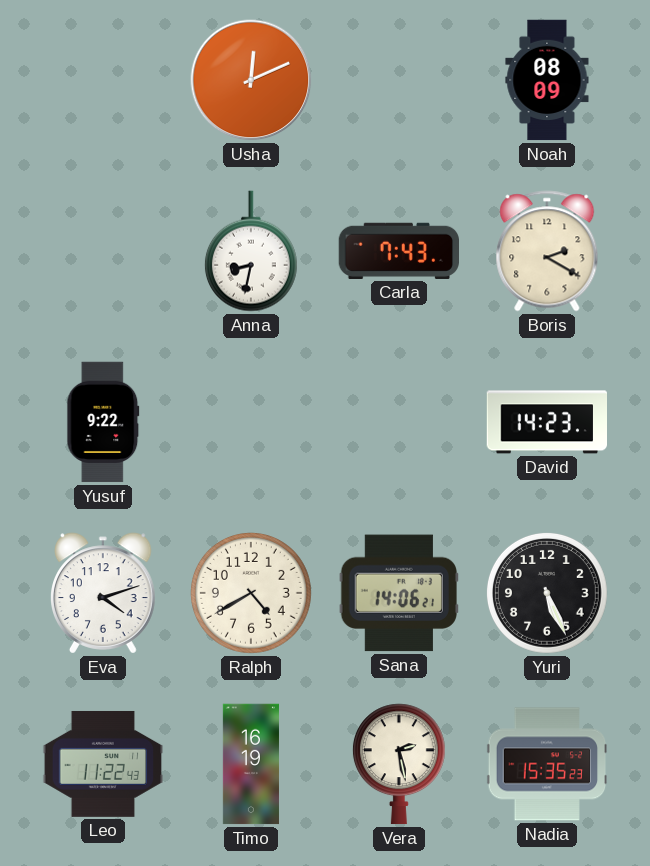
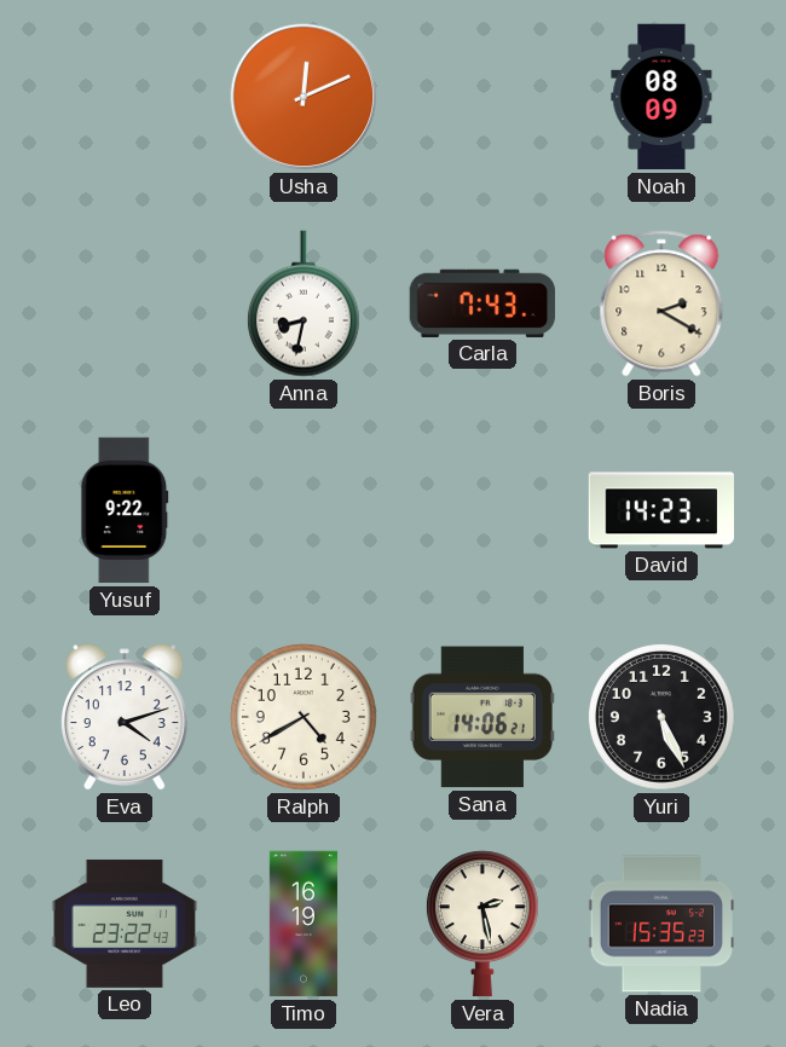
Leo: 11:22 -> 23:22 (125, 924)
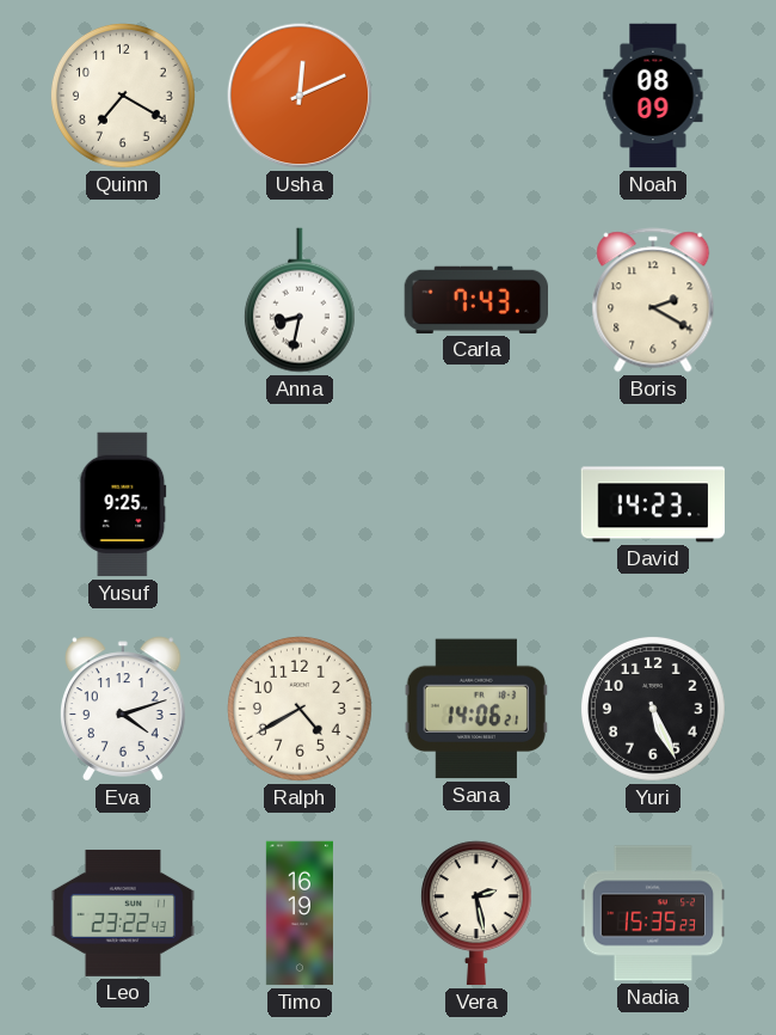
Quinn: none -> 7:20 (123, 96)
Yusuf: 9:22 -> 9:25 (123, 504)
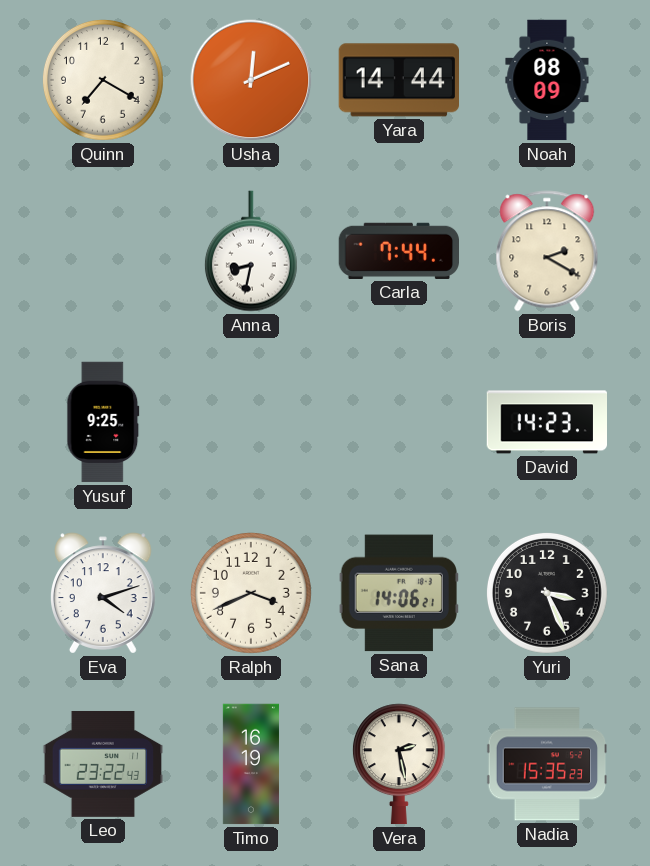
Yara: none -> 14:44 (398, 80)
Carla: 7:43 -> 7:44 (399, 251)
Ralph: 4:40 -> 3:41 (251, 593)
Yuri: 5:26 -> 3:26 (547, 593)
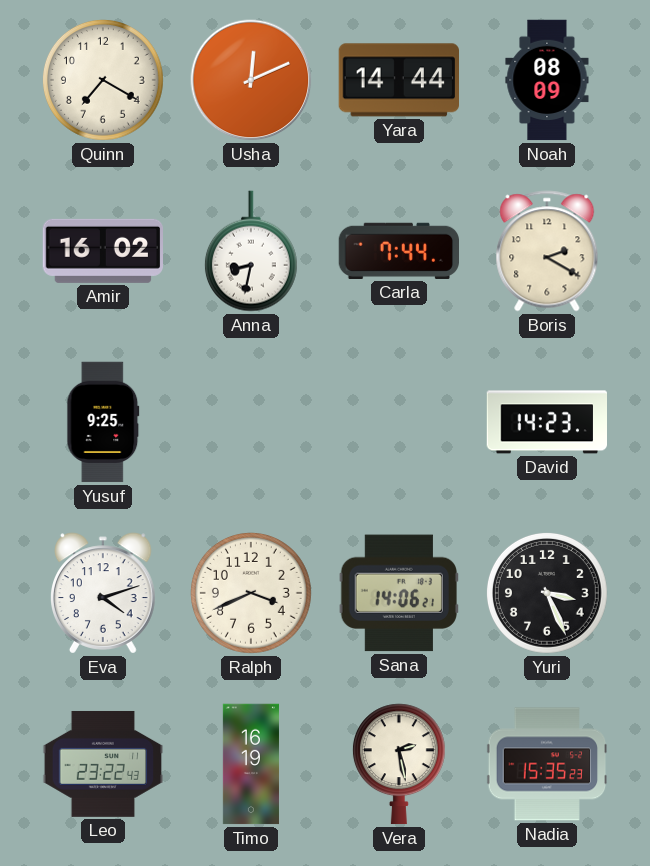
Amir: none -> 16:02 (102, 251)
